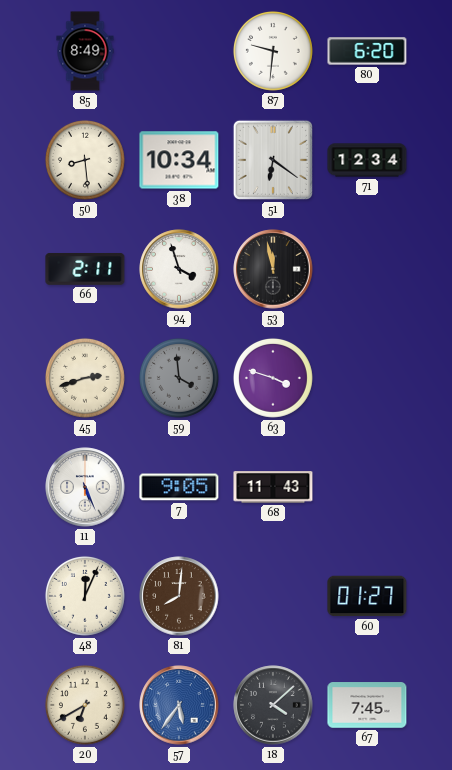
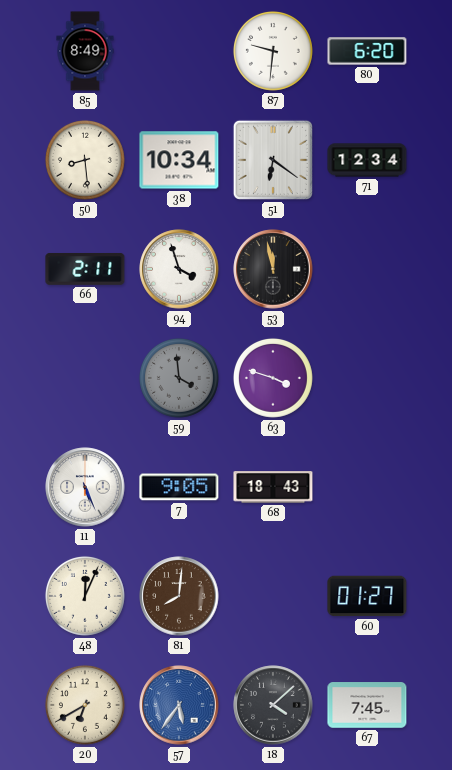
45: 2:42 -> none (85, 378)
68: 11:43 -> 18:43 (273, 487)
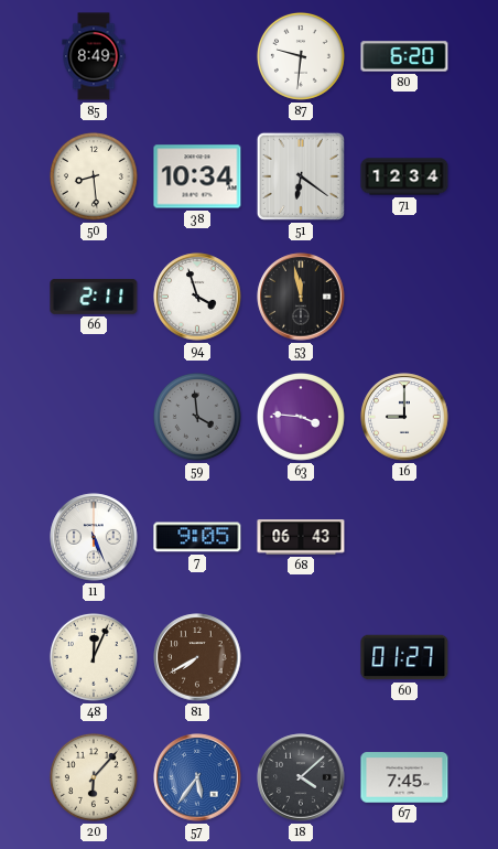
63: 3:48 -> 3:46 (301, 417)
16: none -> 9:00 (404, 417)
68: 18:43 -> 06:43 (301, 537)
81: 8:01 -> 7:40 (197, 657)
20: 6:40 -> 6:07 (94, 777)
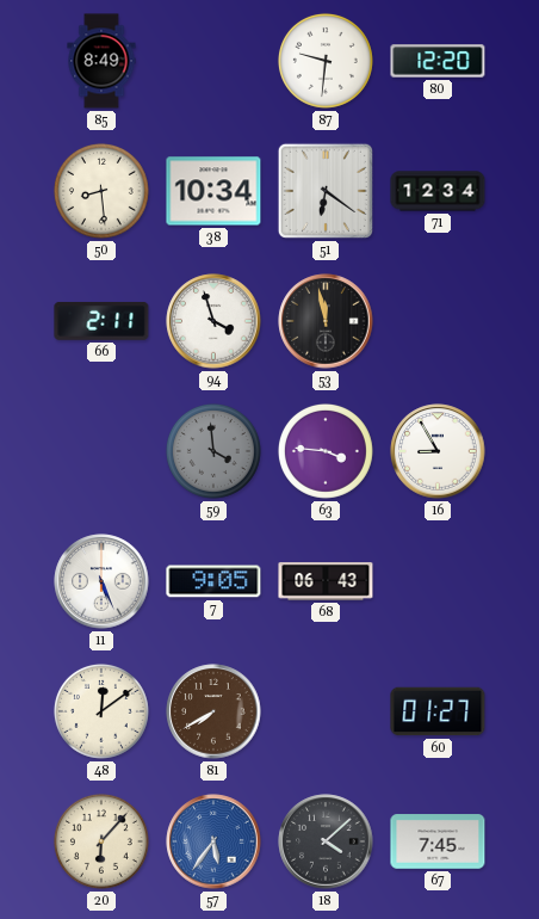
80: 6:20 -> 12:20 (438, 61)
16: 9:00 -> 8:55 (438, 451)
48: 12:04 -> 12:09 (101, 711)
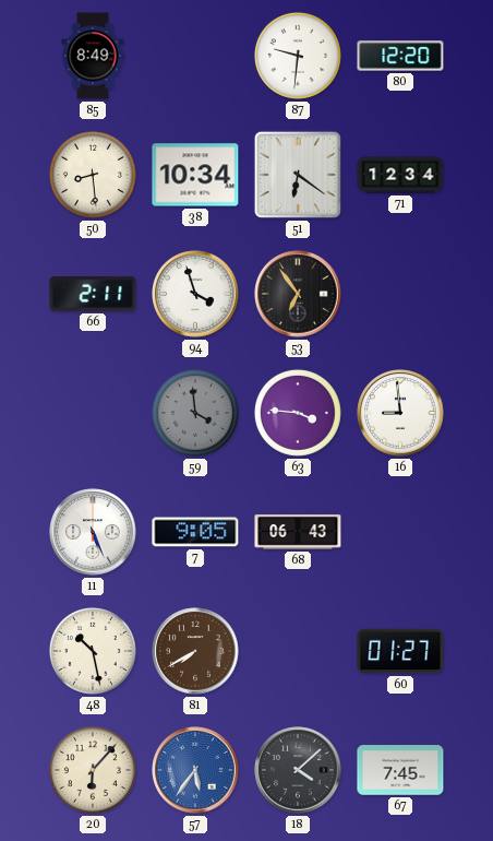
53: 11:58 -> 6:54 (298, 294)
16: 8:55 -> 8:59 (400, 413)
48: 12:09 -> 10:28 (93, 651)
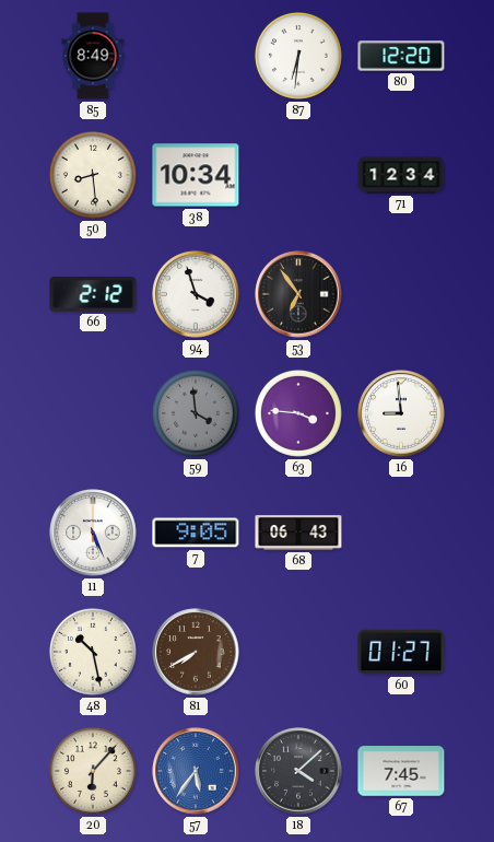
87: 9:31 -> 6:31 (298, 56)
51: 6:21 -> none (298, 175)
66: 2:11 -> 2:12 (93, 294)
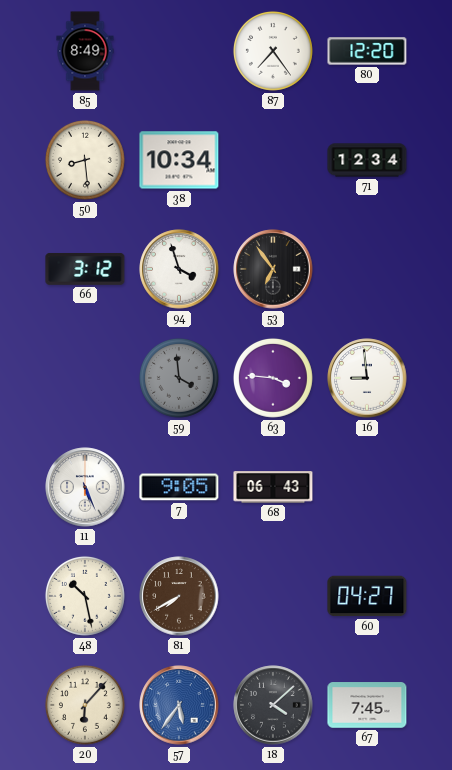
87: 6:31 -> 7:24 (273, 51)
66: 2:12 -> 3:12 (85, 269)
60: 01:27 -> 04:27 (367, 596)
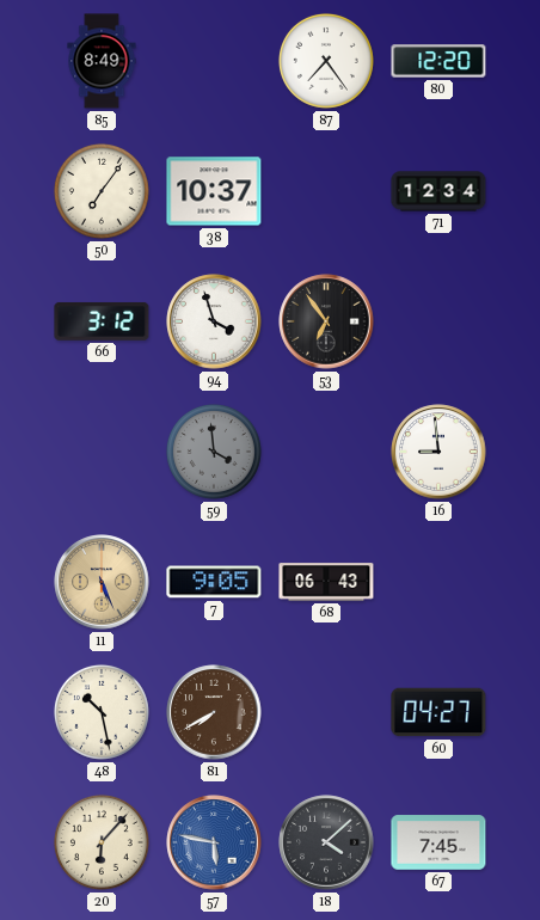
50: 8:29 -> 7:06 (102, 191)
38: 10:34 -> 10:37 (214, 191)
63: 3:46 -> none (273, 378)
11 dial: white -> champagne (102, 582)
57: 5:36 -> 5:47 (214, 842)
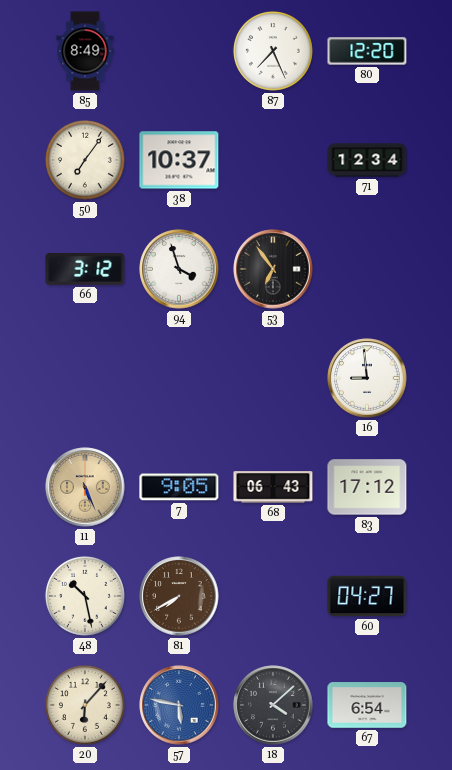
87: 7:24 -> 7:26 (273, 51)
59: 3:59 -> none (214, 452)
83: none -> 17:12 (367, 487)
67: 7:45 -> 6:54 (367, 705)
